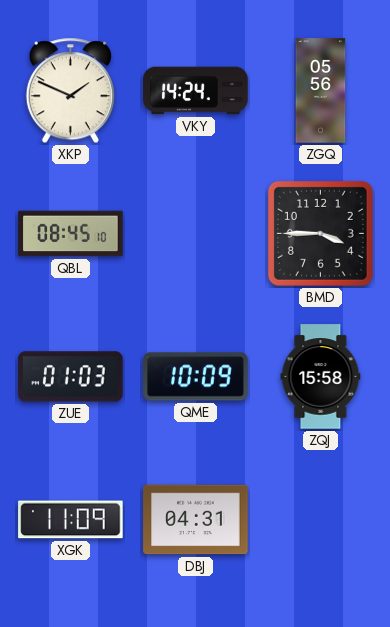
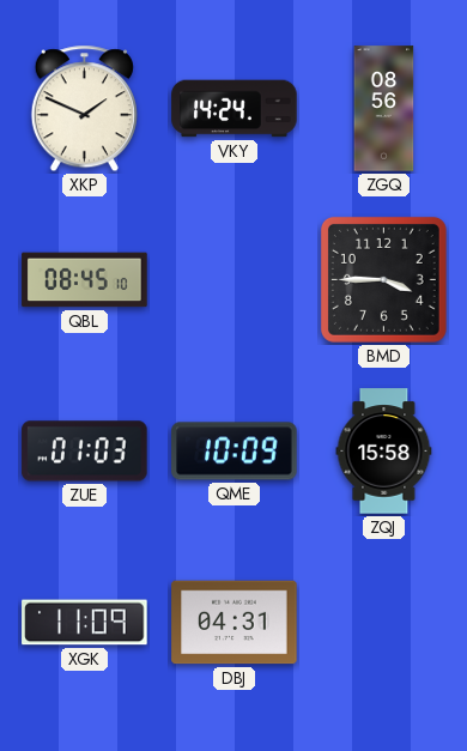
ZGQ: 05:56 -> 08:56 (384, 109)
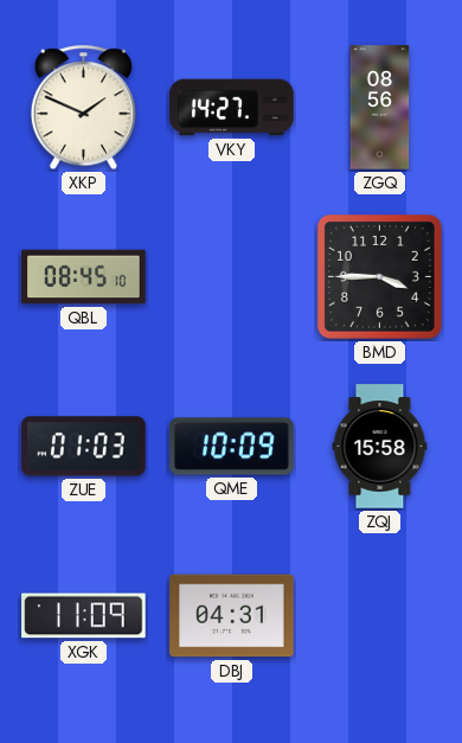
VKY: 14:24 -> 14:27 (232, 108)
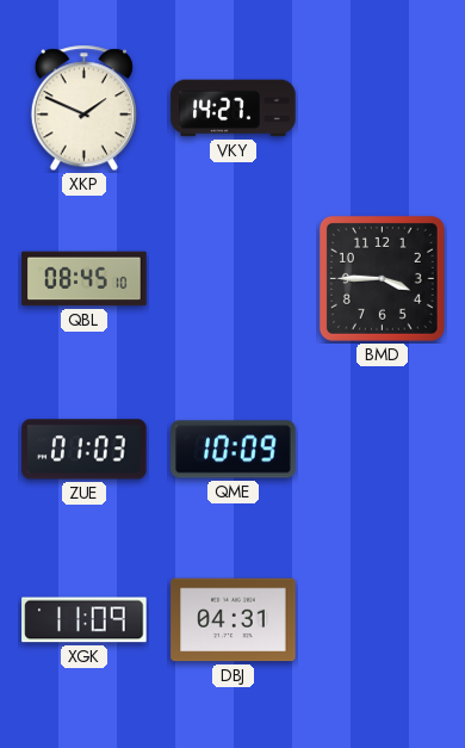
ZGQ: 08:56 -> none (380, 108)
ZQJ: 15:58 -> none (380, 447)
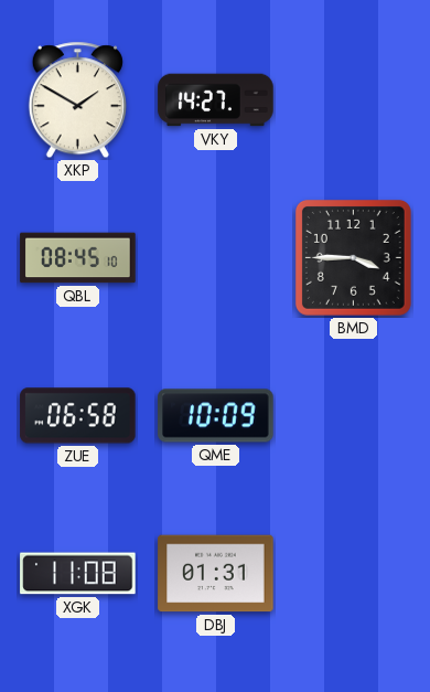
XKP: 1:49 -> 1:50 (77, 100)
ZUE: 01:03 -> 06:58 (78, 416)
XGK: 11:09 -> 11:08 (78, 574)
DBJ: 04:31 -> 01:31 (216, 574)
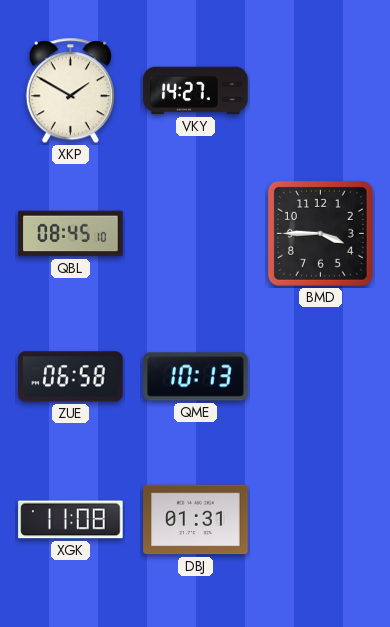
QME: 10:09 -> 10:13 (196, 377)
